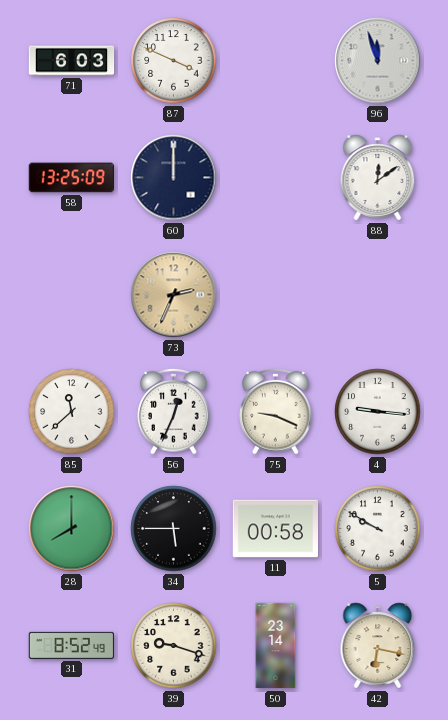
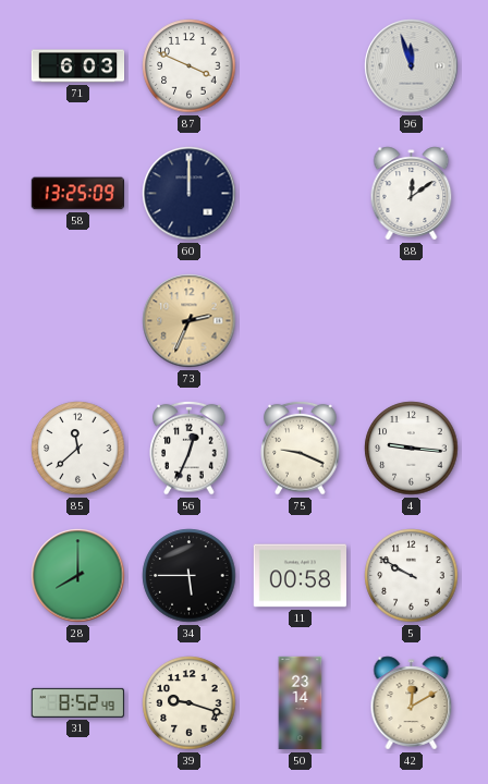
42: 6:17 -> 12:10 (412, 703)
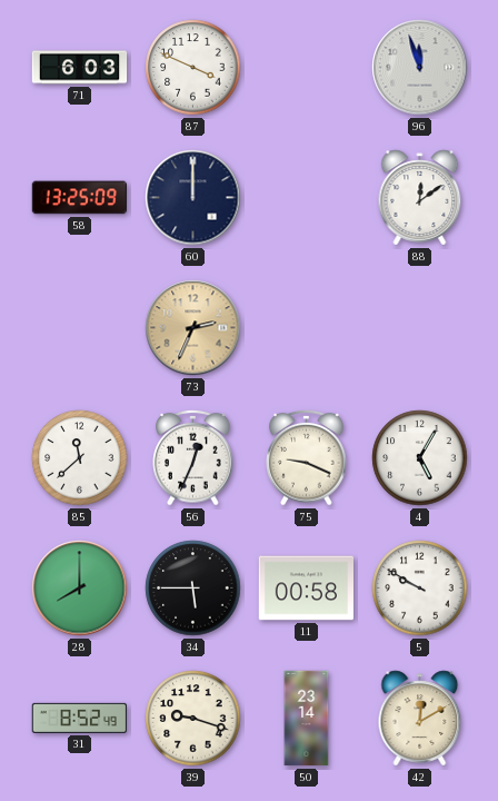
4: 9:16 -> 5:05 (420, 458)
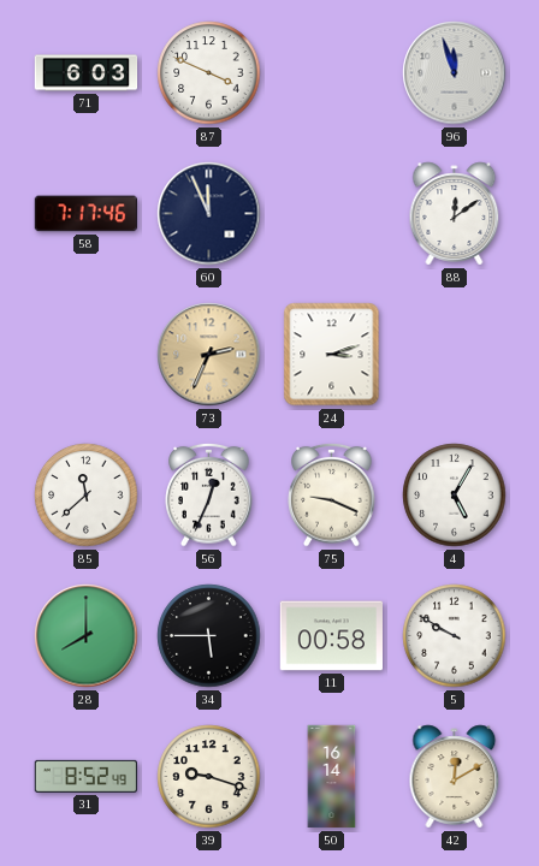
58: 13:25 -> 7:17 (85, 214)
60: 12:00 -> 11:56 (209, 214)
24: none -> 3:12 (332, 355)
50: 23:14 -> 16:14 (332, 777)
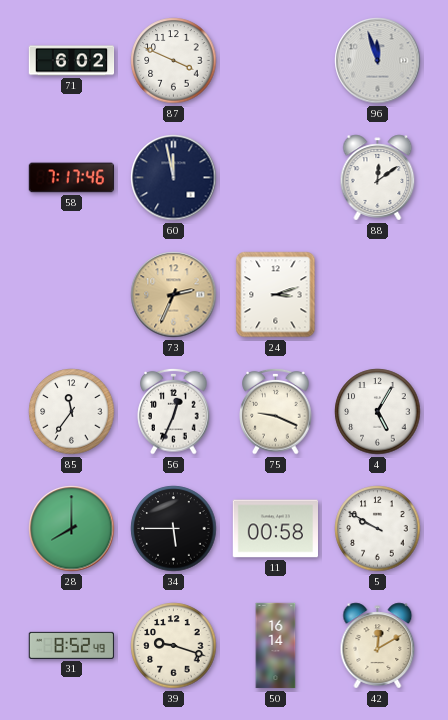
71: 6:03 -> 6:02 (72, 61)
60: 11:56 -> 11:58 (174, 178)
85: 11:38 -> 11:36 (72, 412)
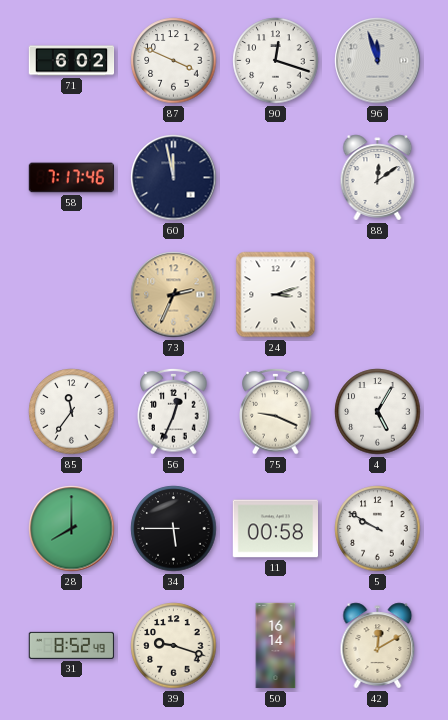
90: none -> 12:18 (276, 61)
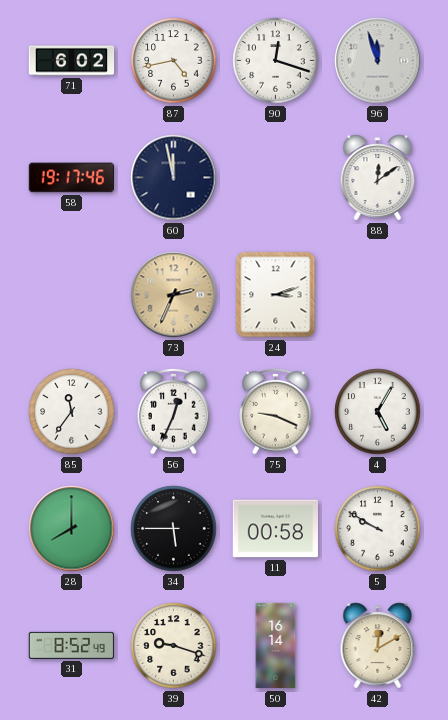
87: 3:49 -> 4:43 (174, 61)
58: 7:17 -> 19:17 (71, 178)
